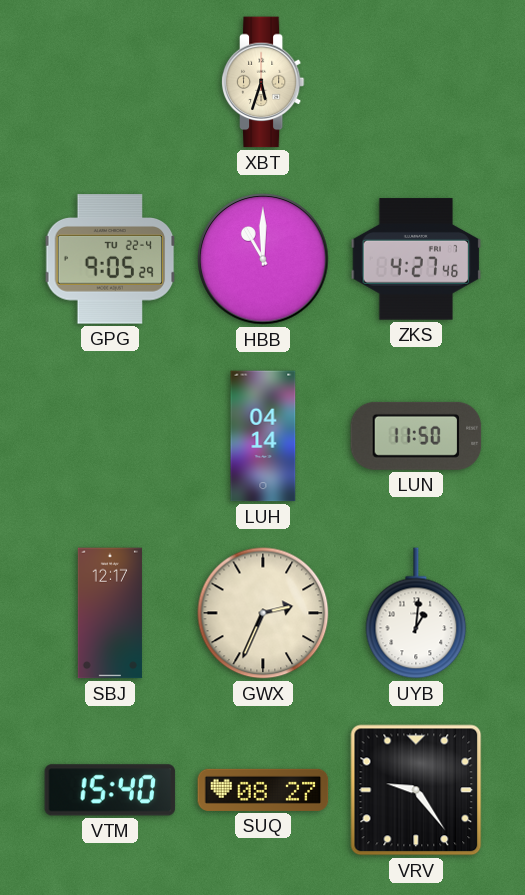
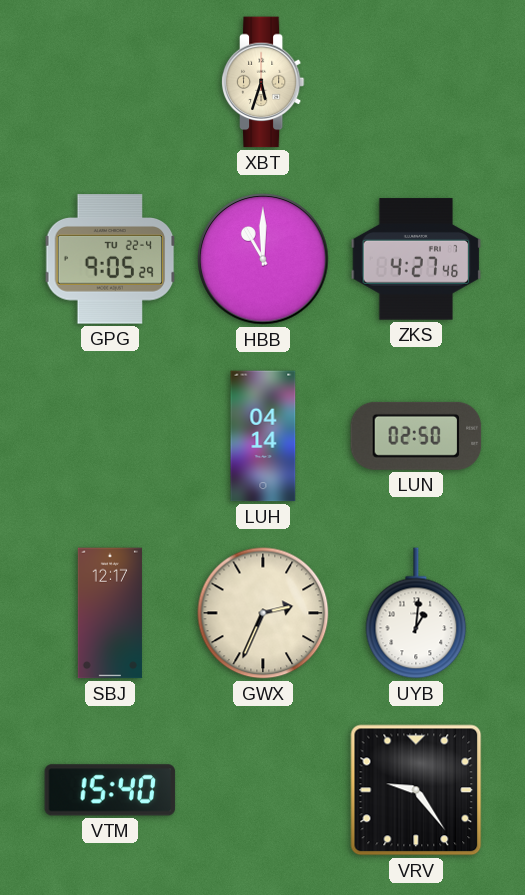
LUN: 11:50 -> 02:50 (416, 436)
SUQ: 08:27 -> none (263, 790)
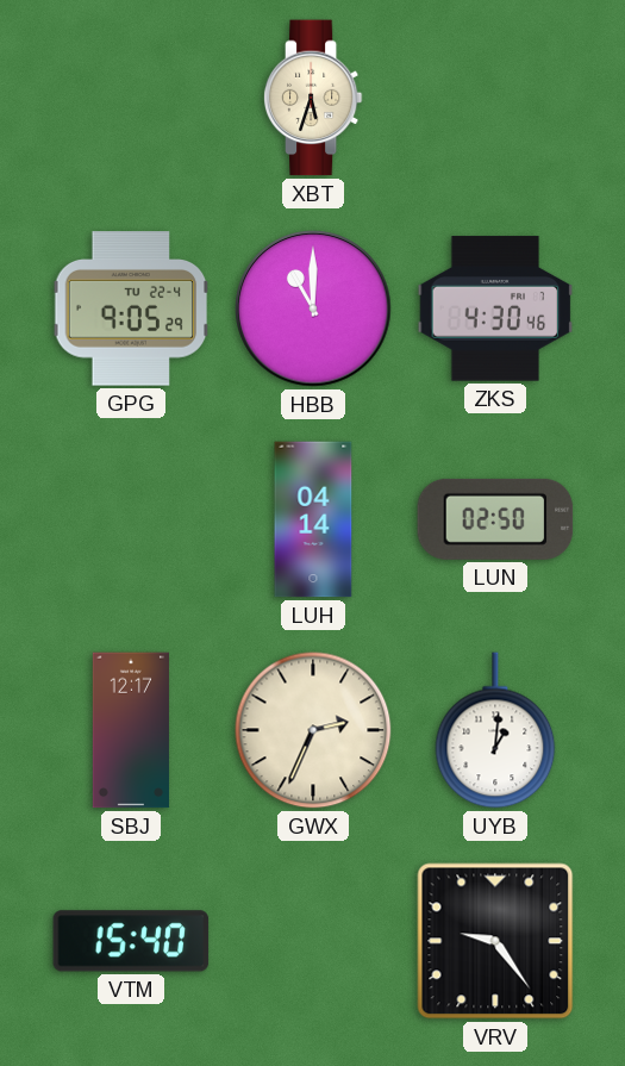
ZKS: 4:27 -> 4:30 (495, 308)
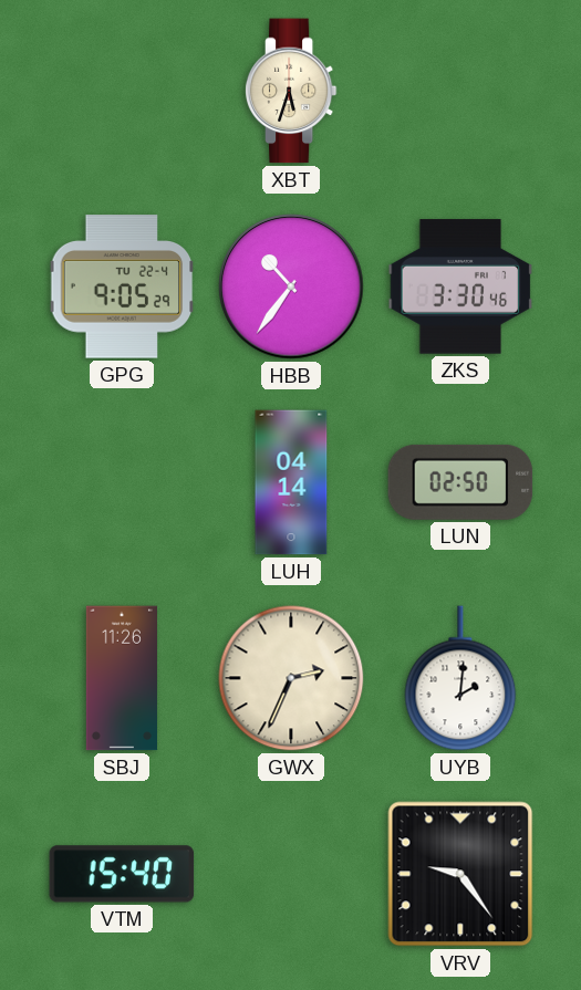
HBB: 11:00 -> 10:36 (291, 286)
ZKS: 4:30 -> 3:30 (460, 286)
SBJ: 12:17 -> 11:26 (122, 678)
UYB: 1:01 -> 2:01 (460, 678)
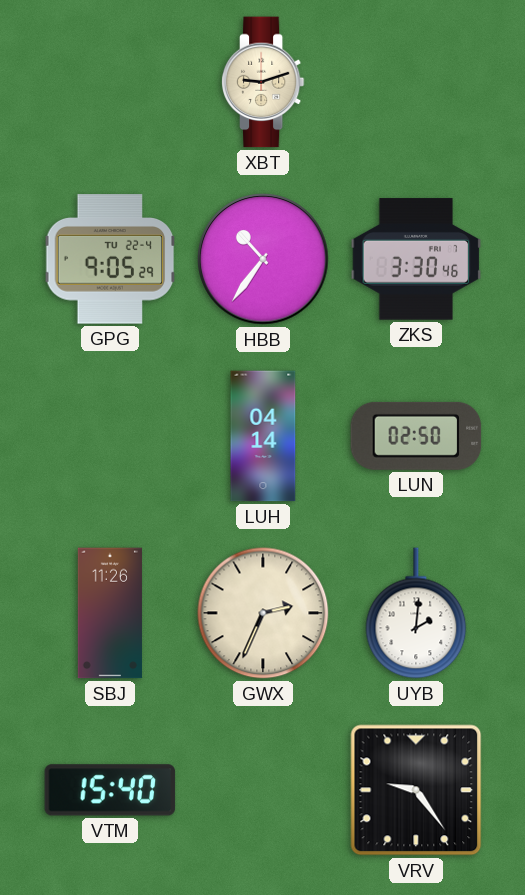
XBT: 5:33 -> 9:12 (263, 82)
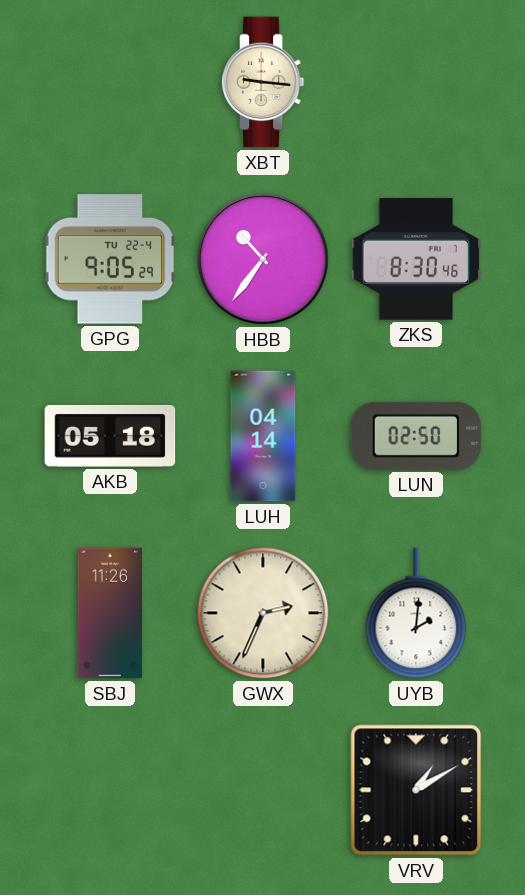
XBT: 9:12 -> 9:16 (263, 82)
ZKS: 3:30 -> 8:30 (416, 259)
AKB: none -> 05:18 (110, 436)
VTM: 15:40 -> none (110, 790)
VRV: 9:24 -> 1:10 (416, 790)
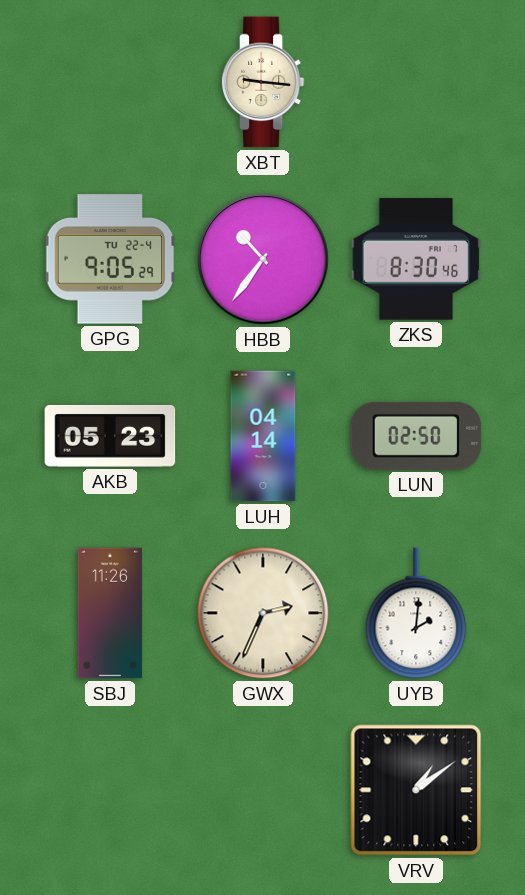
AKB: 05:18 -> 05:23 (110, 436)
VRV: 1:10 -> 1:09 (416, 790)
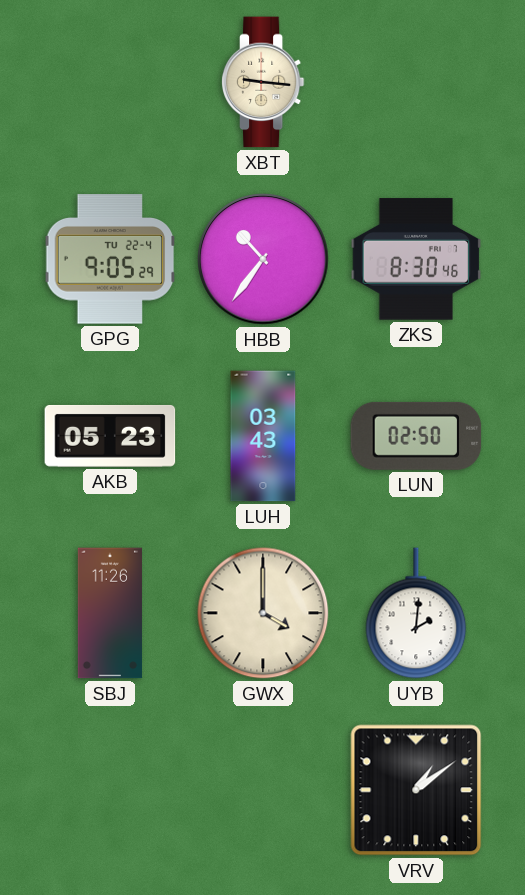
LUH: 04:14 -> 03:43 (263, 436)
GWX: 2:34 -> 4:00 (263, 613)
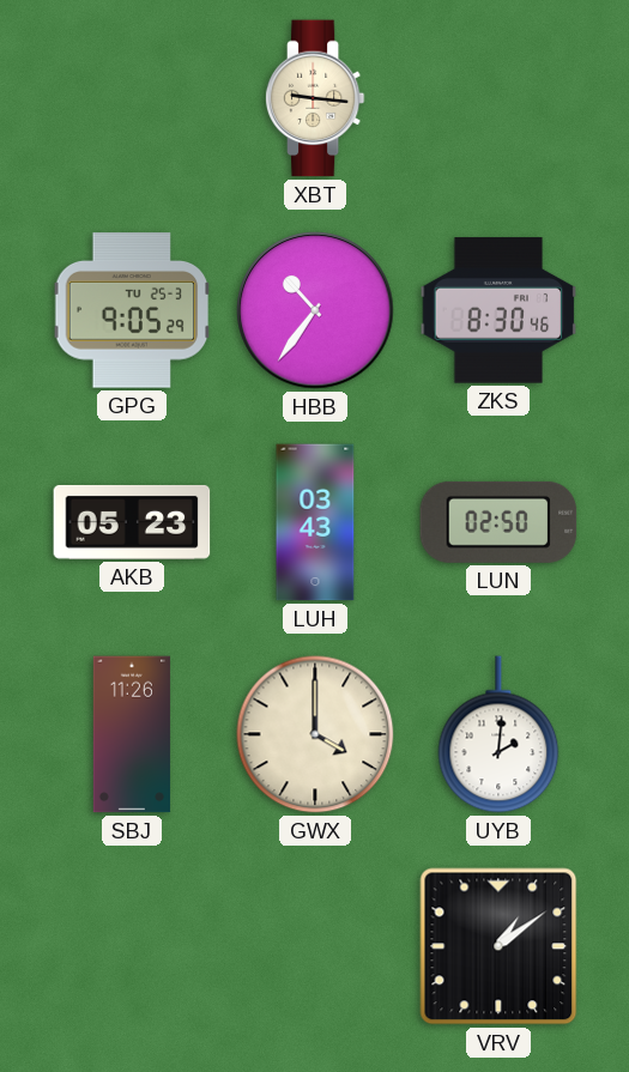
GPG date: TU 22-4 -> TU 25-3 (132, 310)
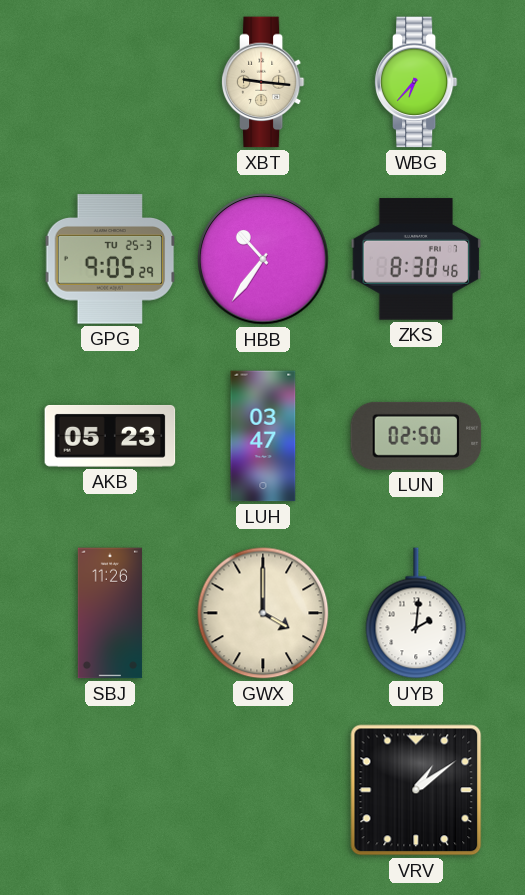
WBG: none -> 6:37 (416, 82)
LUH: 03:43 -> 03:47 (263, 436)
